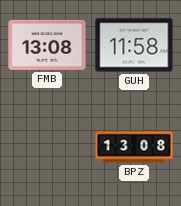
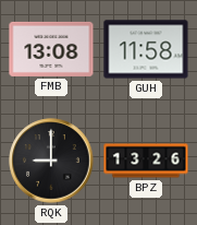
RQK: none -> 9:00 (51, 161)
BPZ: 13:08 -> 13:26 (146, 161)
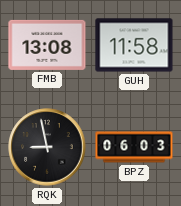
RQK: 9:00 -> 8:58 (47, 147)
BPZ: 13:26 -> 06:03 (134, 147)
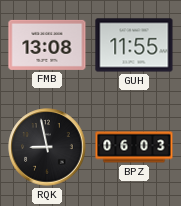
GUH: 11:58 -> 11:55 (134, 45)
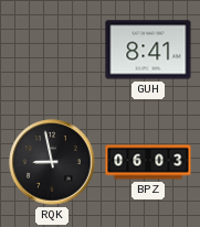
FMB: 13:08 -> none (47, 45)
GUH: 11:55 -> 8:41 (148, 50)
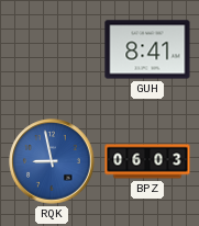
RQK dial: black -> blue (52, 161)
